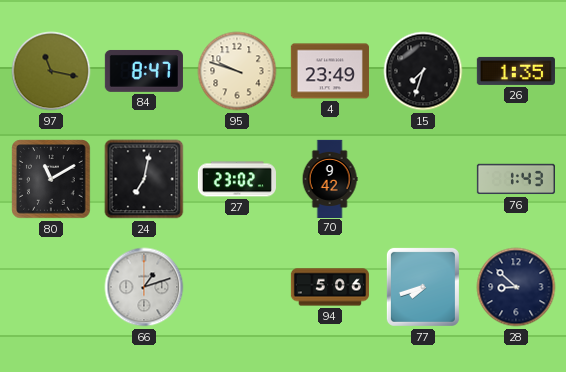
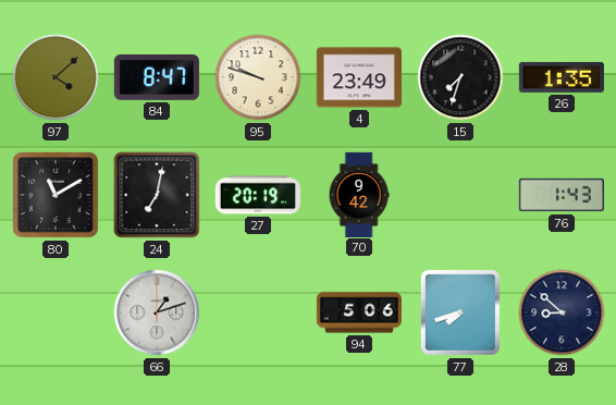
97: 11:17 -> 4:08 (56, 77)
27: 23:02 -> 20:19 (258, 195)
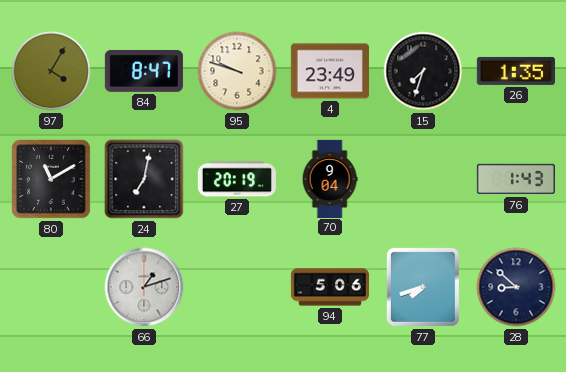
97: 4:08 -> 4:05 (51, 71)
70: 9:42 -> 9:04 (330, 178)
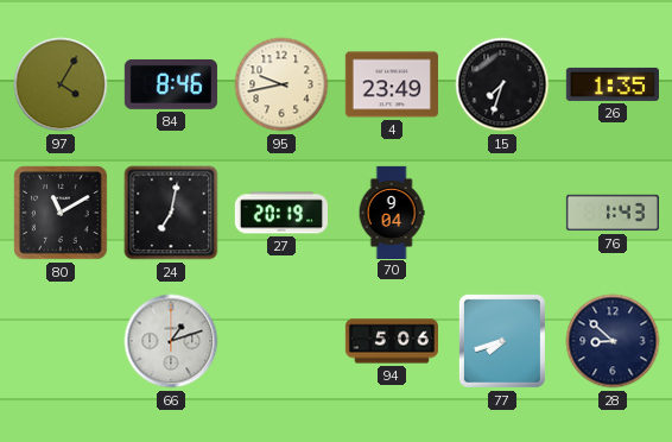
84: 8:47 -> 8:46 (171, 84)
95: 9:48 -> 9:43 (281, 84)
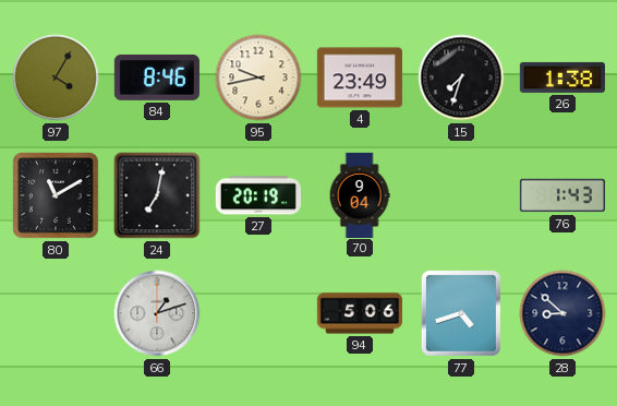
26: 1:35 -> 1:38 (562, 77)
77: 7:42 -> 4:42 (461, 313)
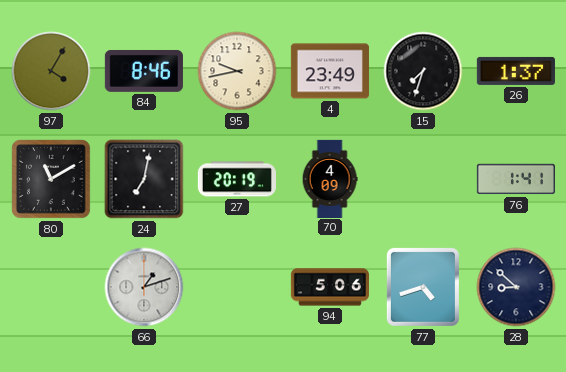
26: 1:38 -> 1:37 (516, 71)
70: 9:04 -> 4:09 (330, 178)
76: 1:43 -> 1:41 (516, 179)
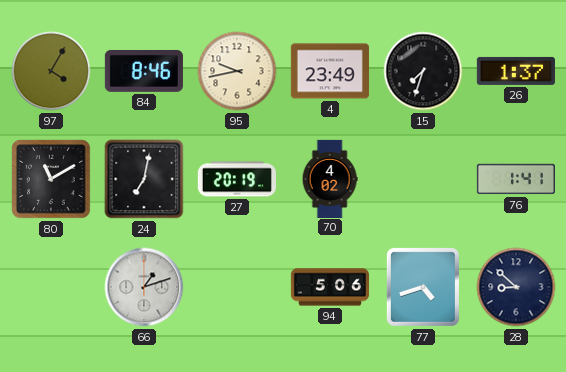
70: 4:09 -> 4:02 (330, 178)
